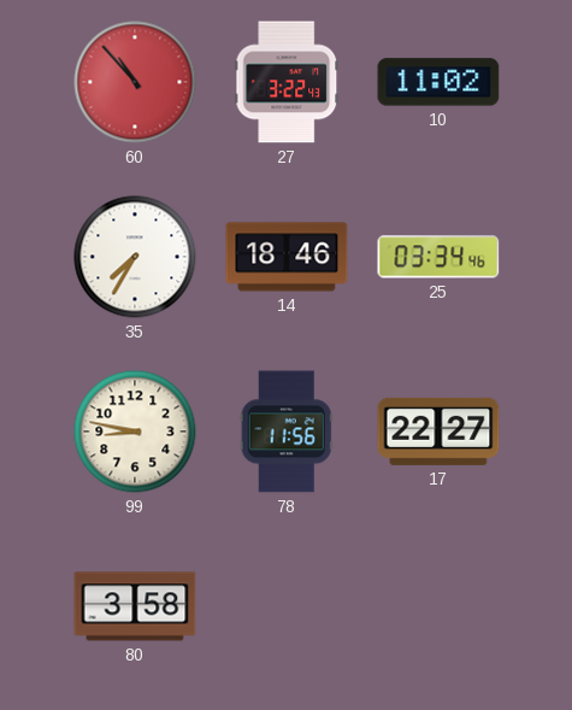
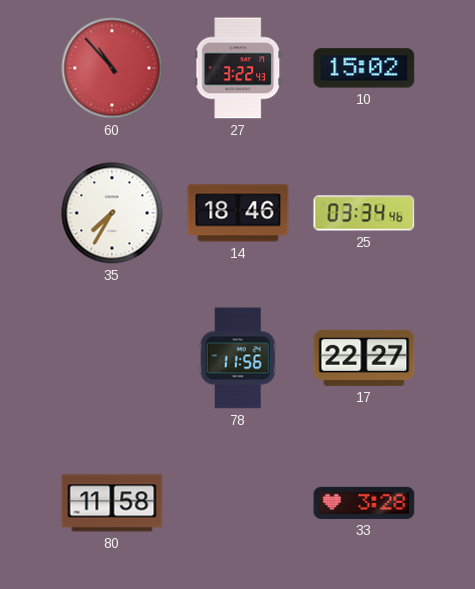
10: 11:02 -> 15:02 (364, 68)
99: 8:47 -> none (135, 432)
80: 3:58 -> 11:58 (112, 503)
33: none -> 3:28 (364, 503)
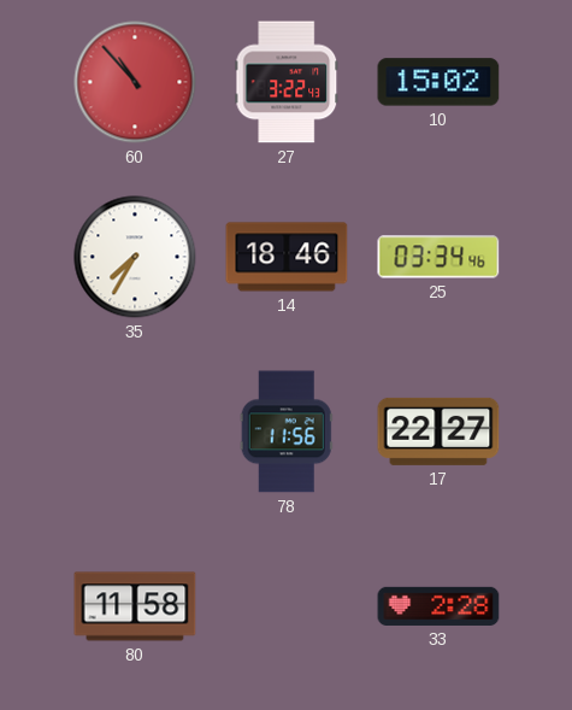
33: 3:28 -> 2:28 (438, 606)
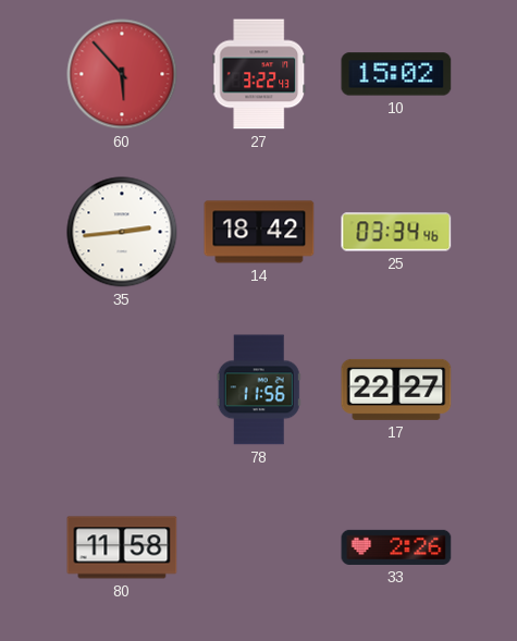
60: 10:53 -> 5:53 (122, 74)
35: 7:35 -> 2:44 (122, 232)
14: 18:46 -> 18:42 (259, 232)
33: 2:28 -> 2:26 (396, 547)
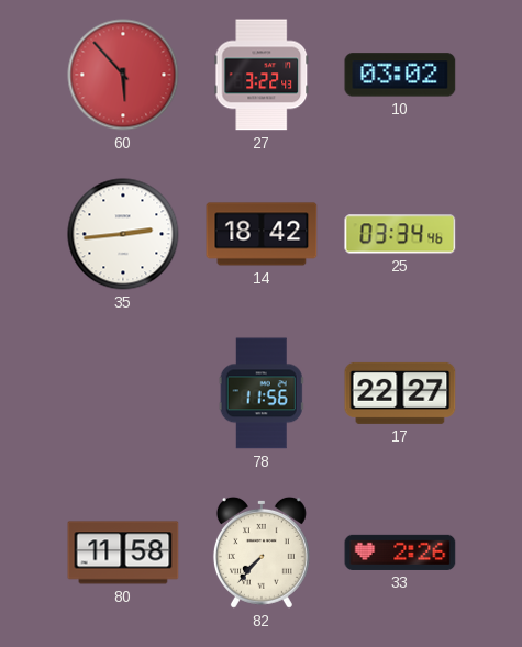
10: 15:02 -> 03:02 (400, 75)
82: none -> 7:37 (262, 553)
